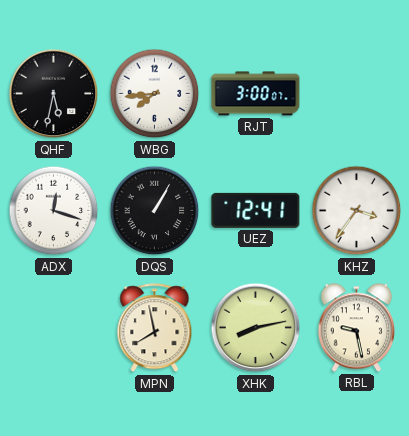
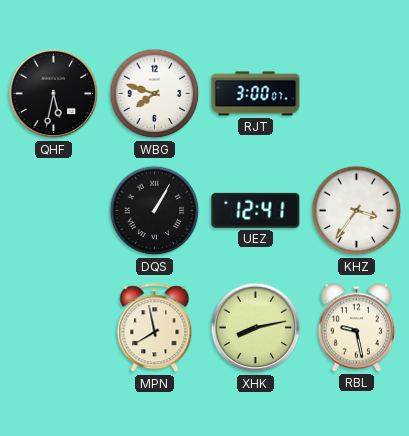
WBG: 7:44 -> 7:48 (155, 94)
ADX: 12:18 -> none (54, 211)
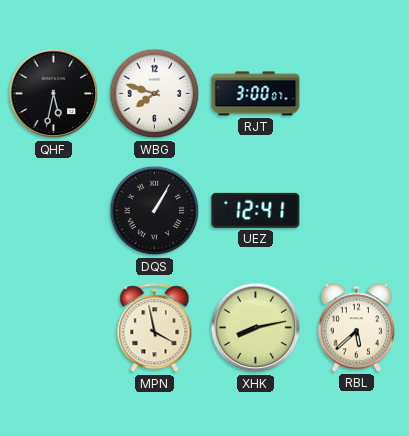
KHZ: 3:36 -> none (357, 211)
MPN: 7:58 -> 3:58 (155, 328)
RBL: 9:28 -> 5:38 (356, 328)
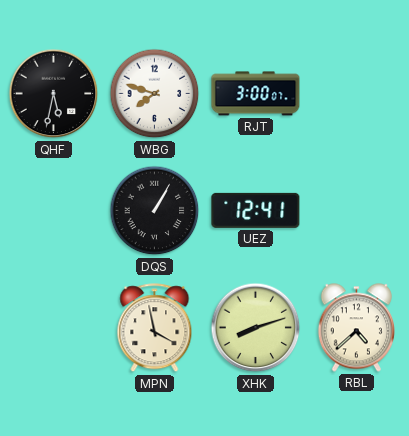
XHK: 8:13 -> 8:12 (256, 328)
RBL: 5:38 -> 4:38 (356, 328)
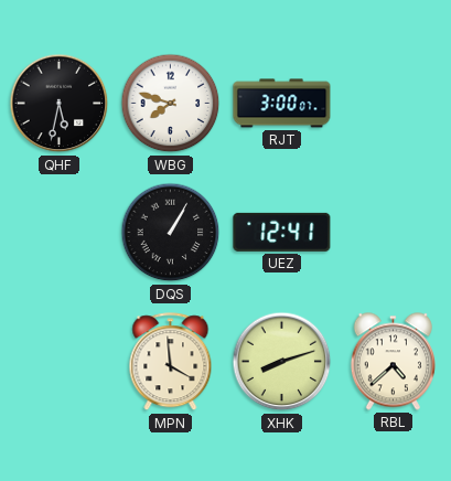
MPN: 3:58 -> 3:59 (171, 362)
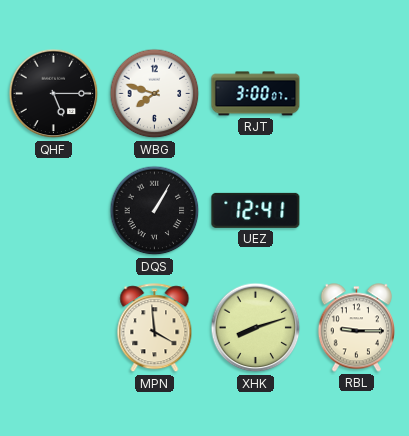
QHF: 5:32 -> 5:15 (54, 94)
RBL: 4:38 -> 9:15 (356, 328)
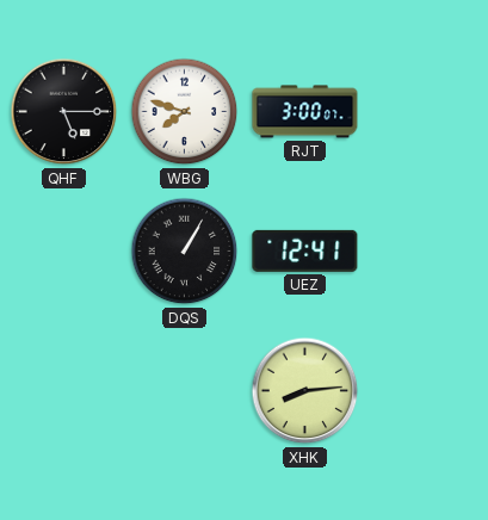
MPN: 3:59 -> none (155, 328)
XHK: 8:12 -> 8:14 (305, 391)
RBL: 9:15 -> none (356, 328)
